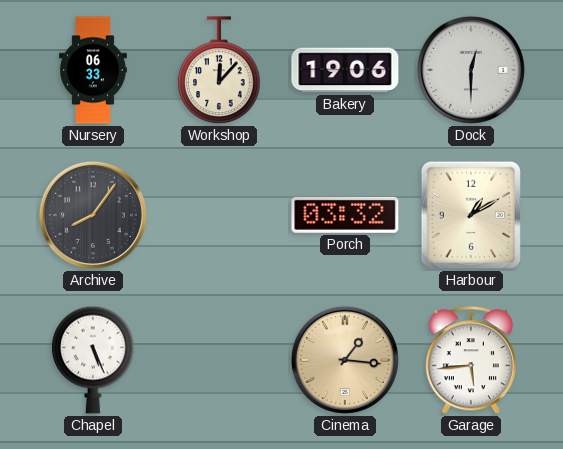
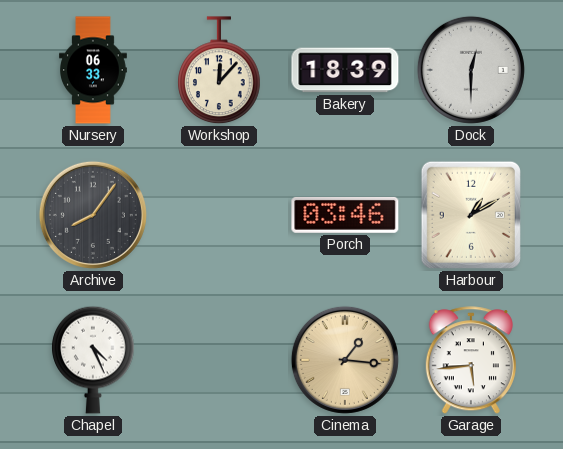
Bakery: 19:06 -> 18:39 (345, 70)
Porch: 03:32 -> 03:46 (345, 215)
Chapel: 5:26 -> 4:26 (93, 360)
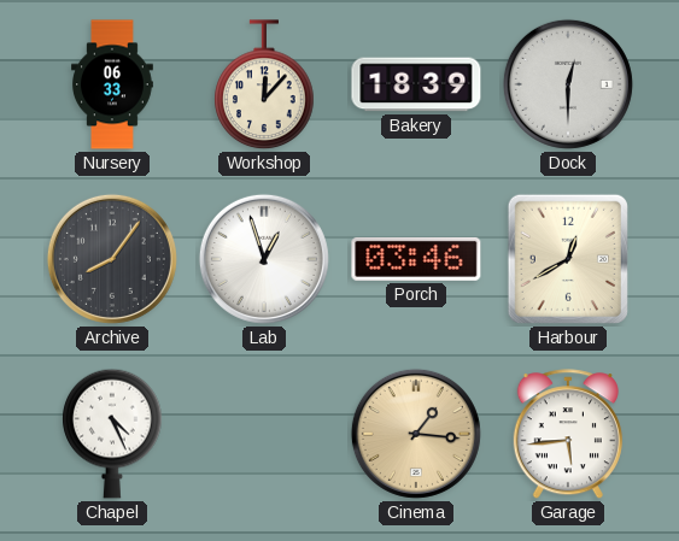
Lab: none -> 12:57 (264, 259)
Harbour: 1:10 -> 12:40 (568, 259)
